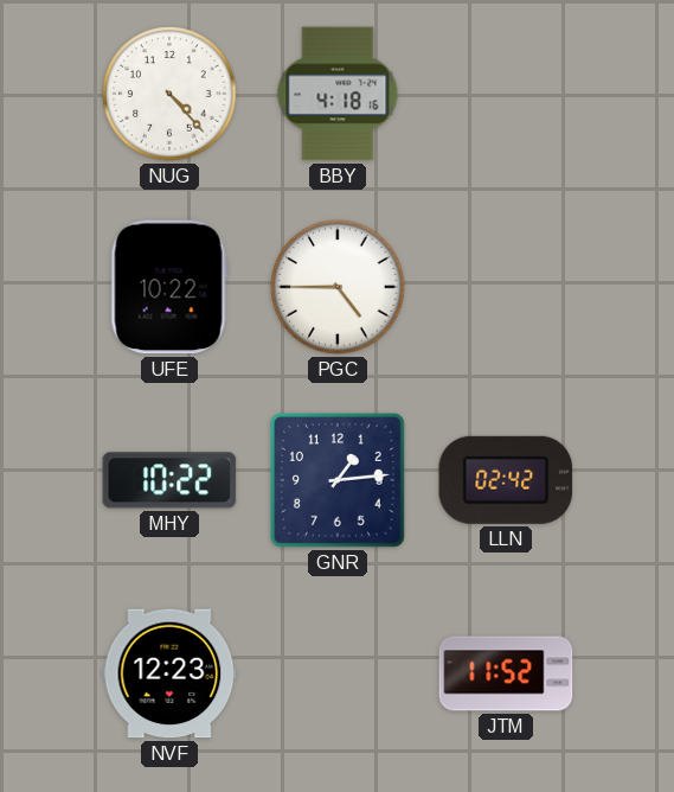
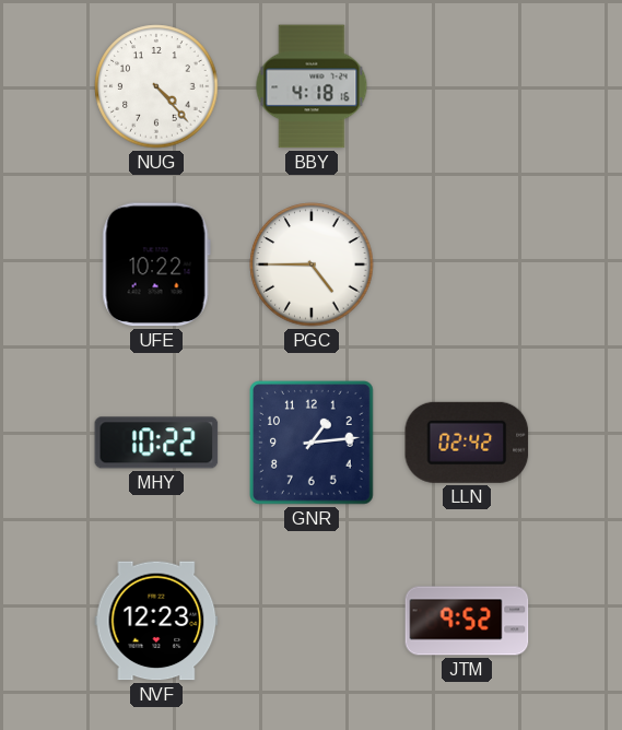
JTM: 11:52 -> 9:52 (467, 621)
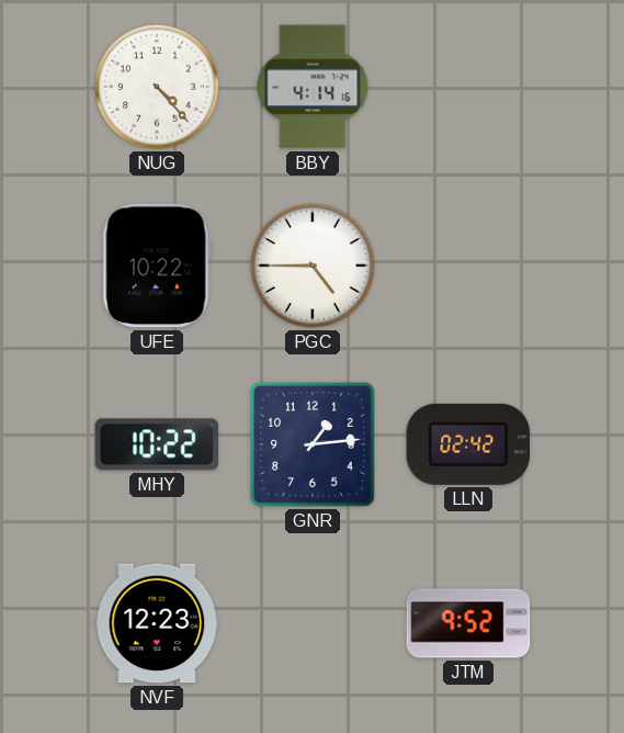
BBY: 4:18 -> 4:14 (313, 87)
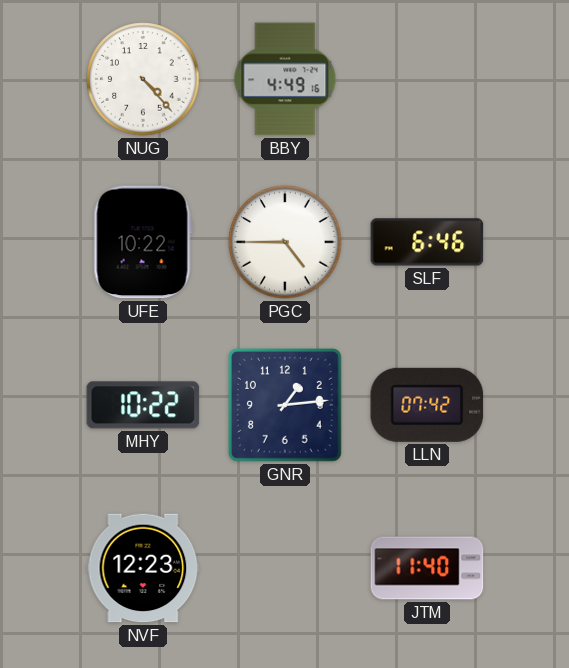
BBY: 4:14 -> 4:49 (285, 79)
SLF: none -> 6:46 (427, 242)
LLN: 02:42 -> 07:42 (427, 405)
JTM: 9:52 -> 11:40 (427, 568)
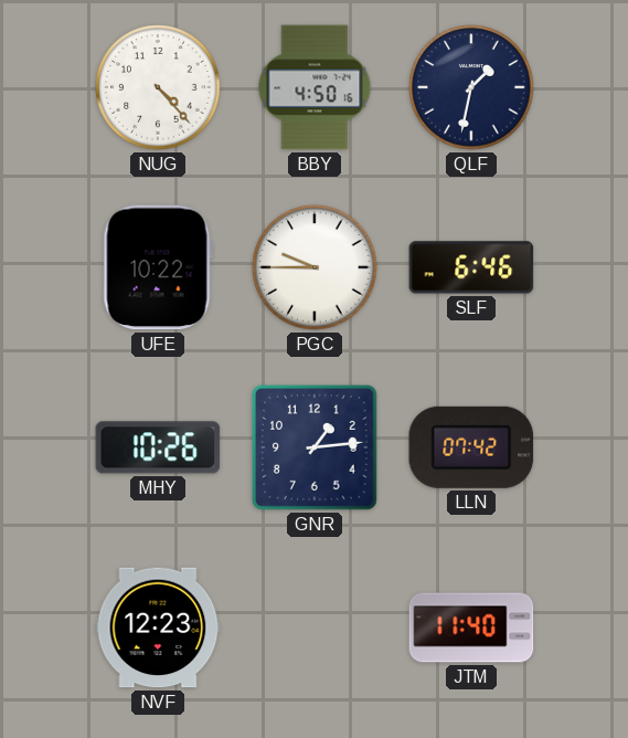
BBY: 4:49 -> 4:50 (315, 87)
QLF: none -> 1:32 (471, 87)
PGC: 4:45 -> 9:45 (315, 267)
MHY: 10:22 -> 10:26 (158, 447)
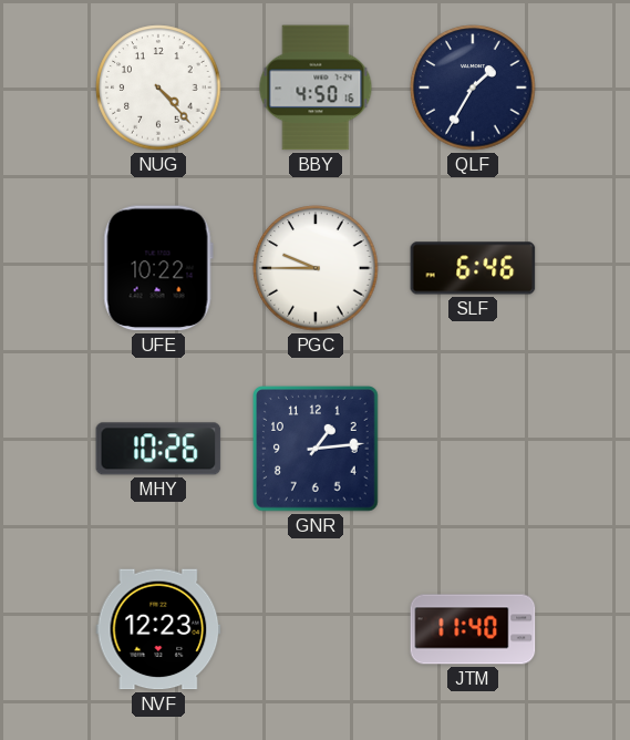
QLF: 1:32 -> 1:35 (473, 88)
LLN: 07:42 -> none (471, 447)
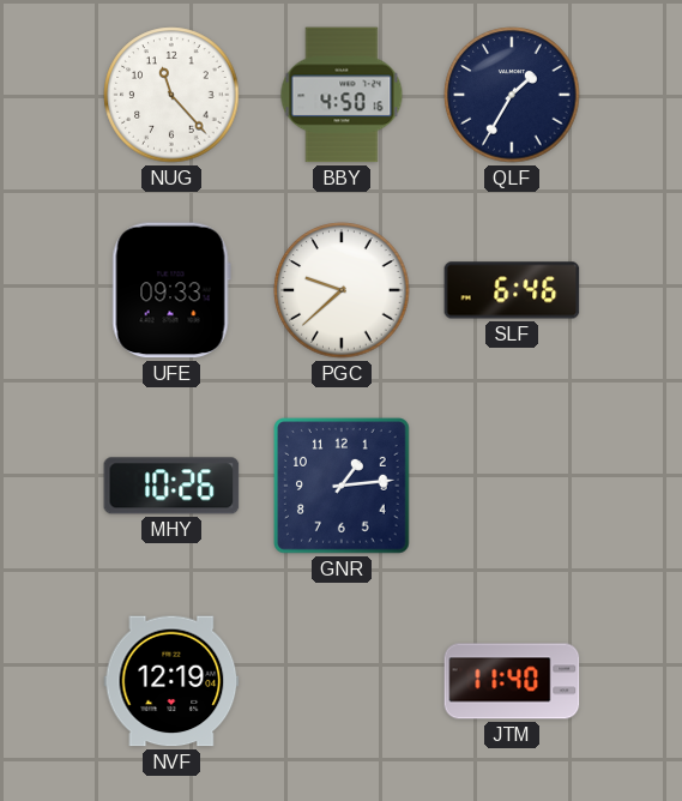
NUG: 4:23 -> 11:23 (171, 95)
UFE: 10:22 -> 09:33 (171, 290)
PGC: 9:45 -> 9:38 (342, 290)
NVF: 12:23 -> 12:19 (171, 681)
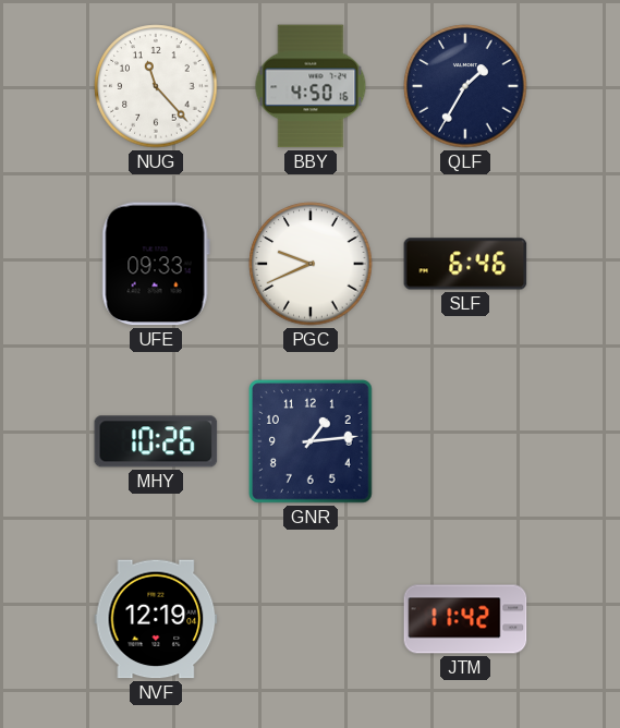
PGC: 9:38 -> 9:41 (311, 264)
JTM: 11:40 -> 11:42 (465, 619)
